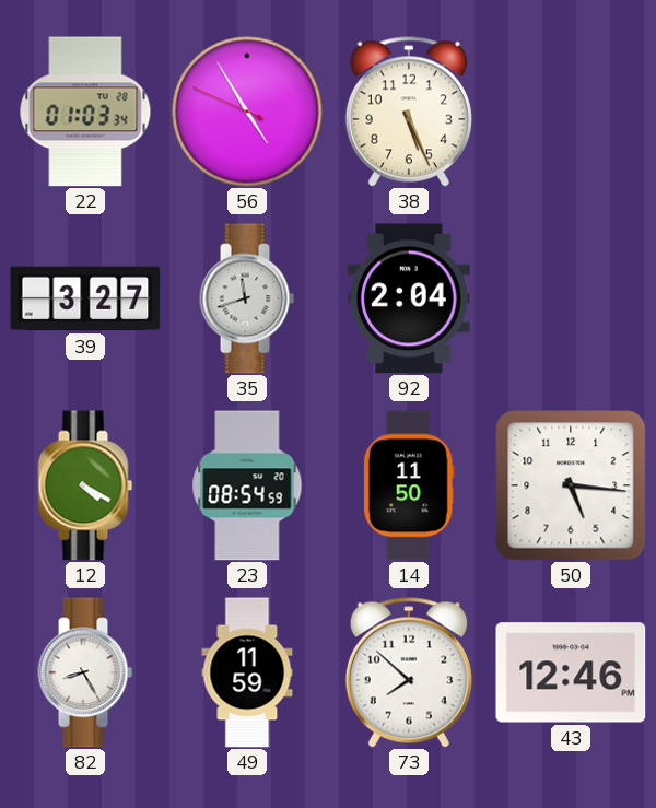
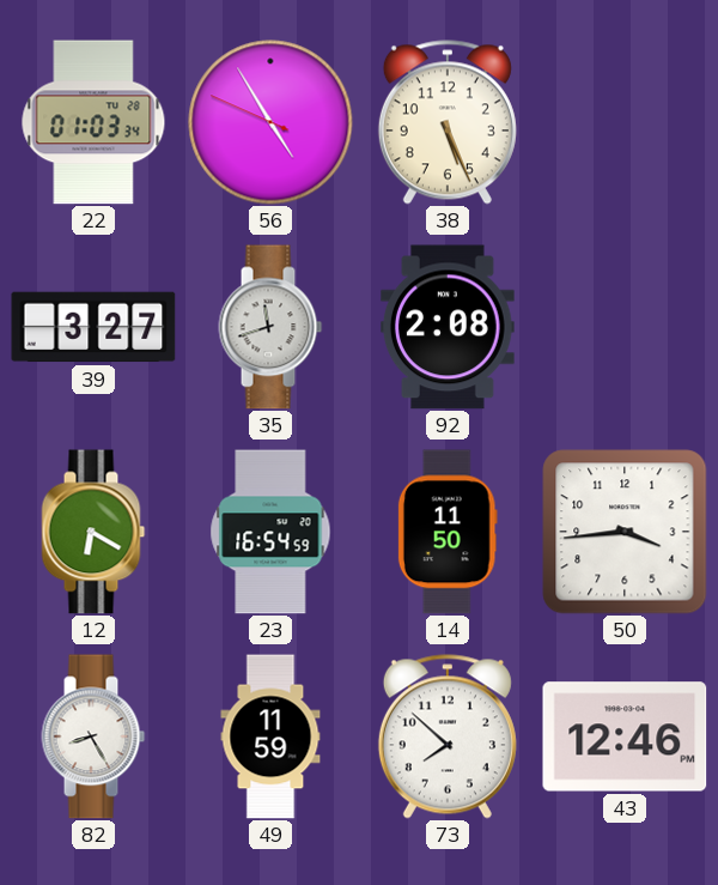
92: 2:04 -> 2:08 (449, 327)
12: 4:20 -> 6:20 (93, 532)
23: 08:54 -> 16:54 (270, 532)
50: 5:16 -> 3:44 (625, 532)
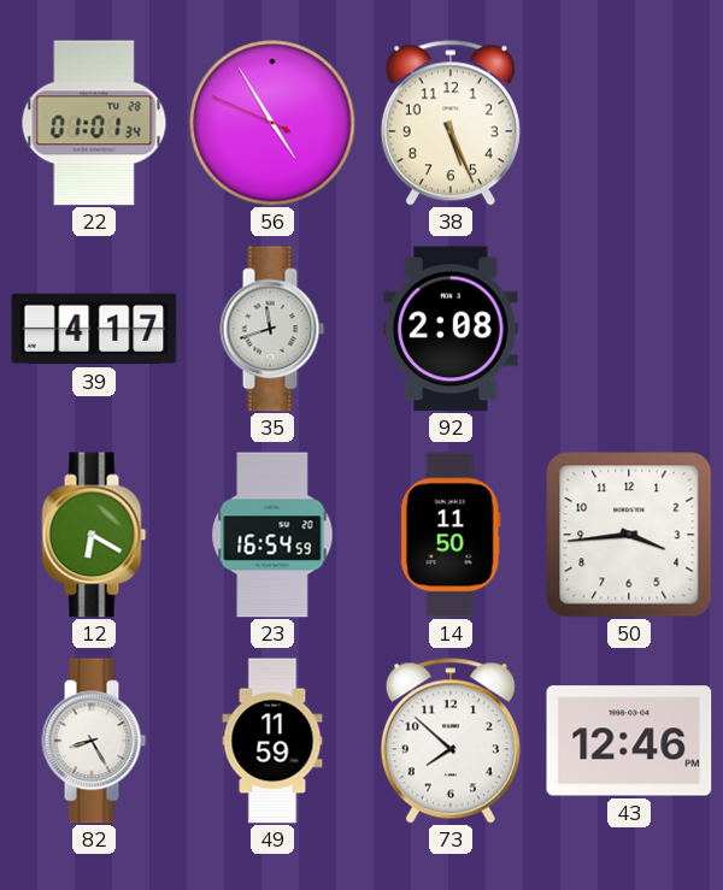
22: 01:03 -> 01:01 (94, 123)
39: 3:27 -> 4:17 (94, 329)
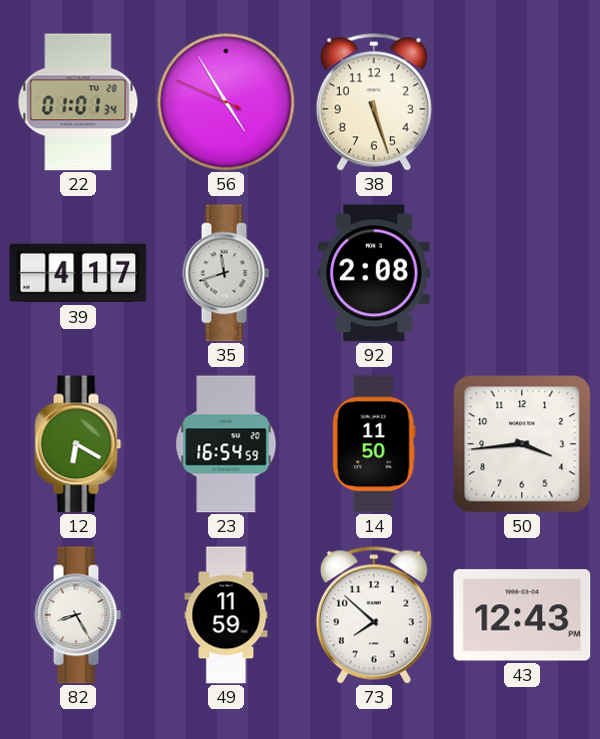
38: 5:26 -> 5:27 (374, 102)
43: 12:46 -> 12:43 (522, 615)
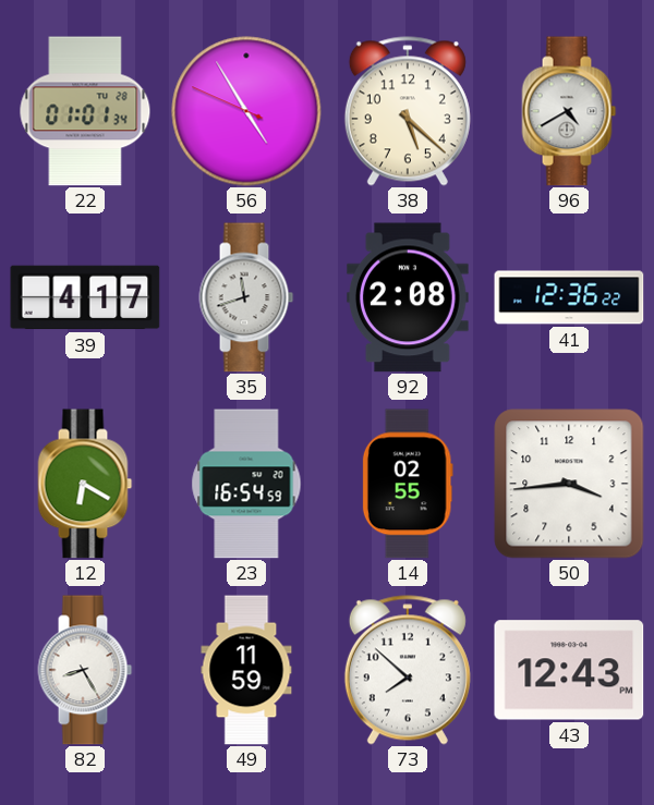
38: 5:27 -> 5:22 (408, 111)
96: none -> 4:40 (569, 111)
41: none -> 12:36 (569, 297)
14: 11:50 -> 02:55 (408, 484)
